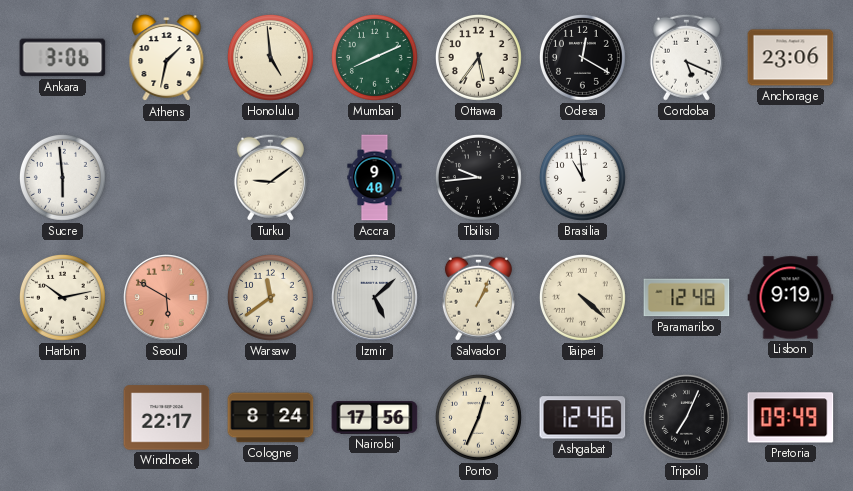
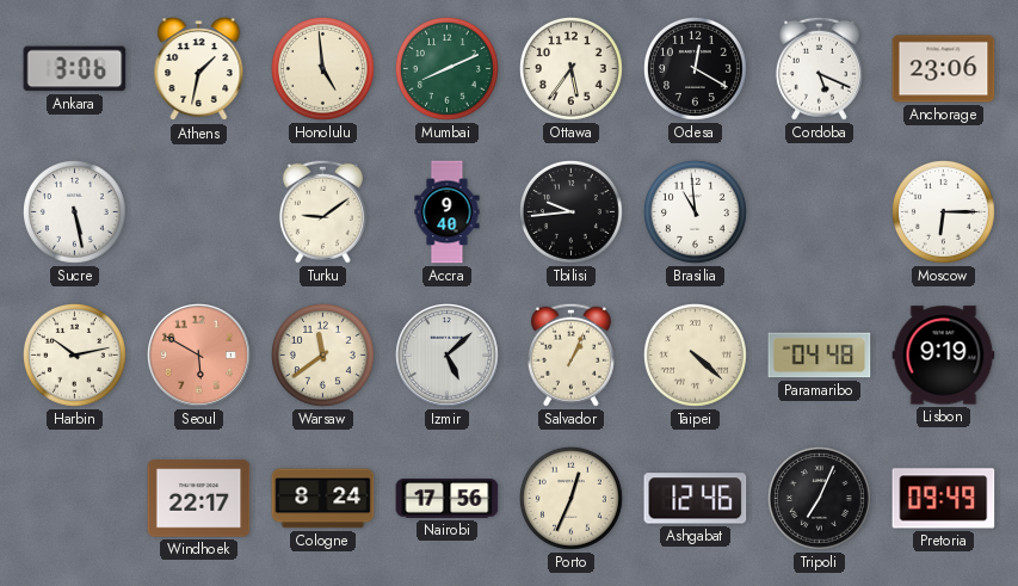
Sucre: 5:59 -> 5:28 (74, 211)
Moscow: none -> 6:15 (943, 211)
Paramaribo: 12:48 -> 04:48 (820, 356)
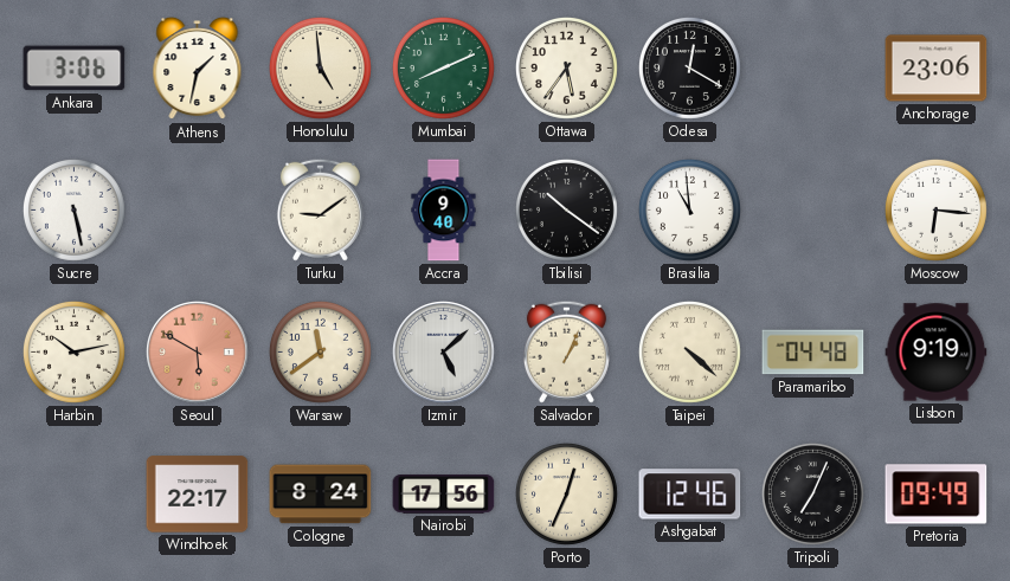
Cordoba: 5:19 -> none (819, 68)
Tbilisi: 9:44 -> 10:21 (566, 209)
Moscow: 6:15 -> 6:16 (935, 209)
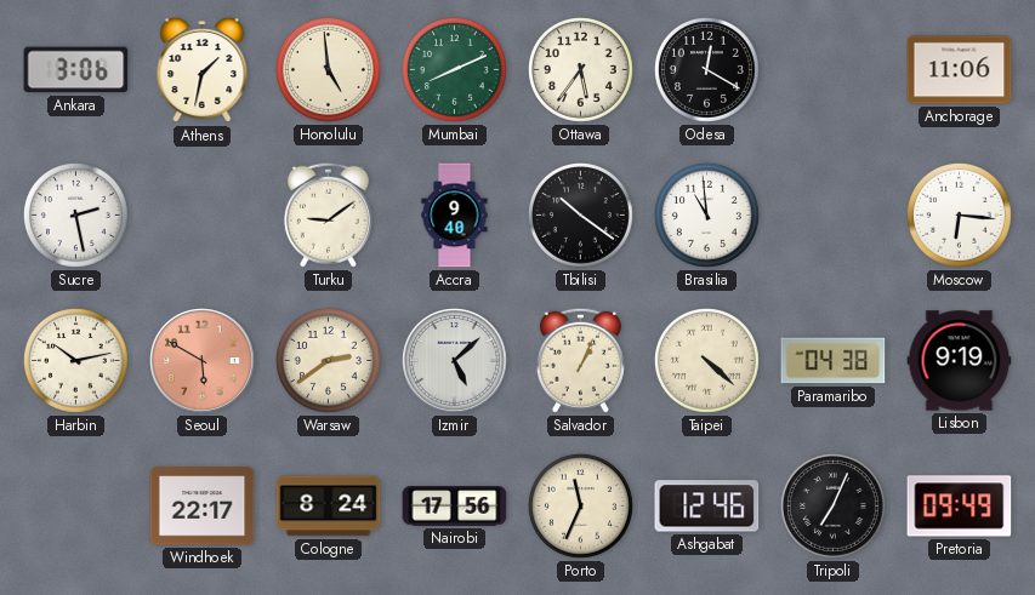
Anchorage: 23:06 -> 11:06 (960, 70)
Sucre: 5:28 -> 2:28 (75, 214)
Warsaw: 11:39 -> 2:39 (328, 360)
Paramaribo: 04:48 -> 04:38 (834, 361)
Porto: 12:34 -> 11:34 (580, 505)
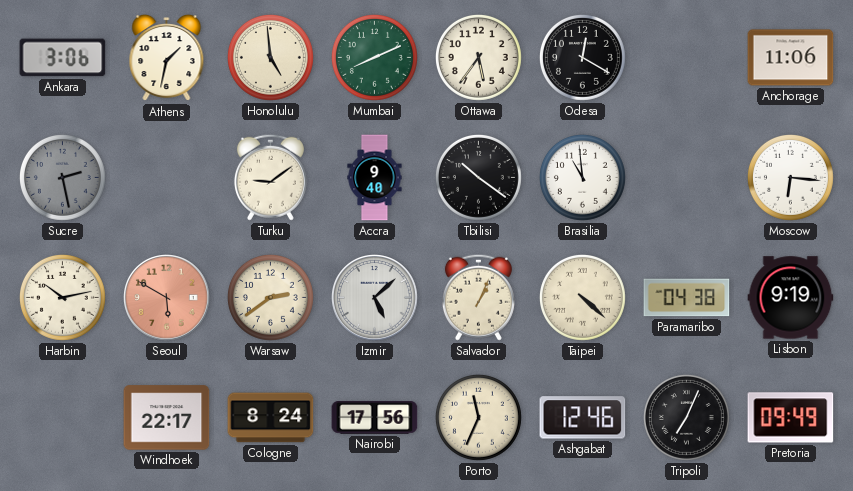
Sucre dial: white -> grey (62, 177)
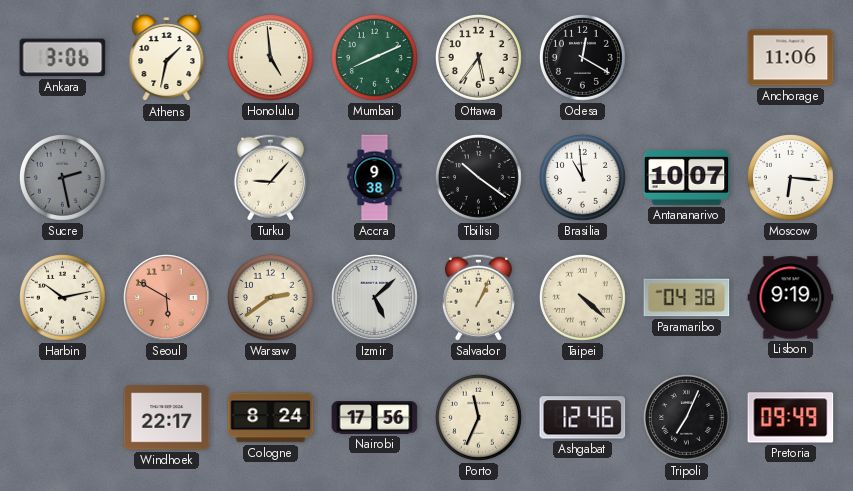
Turku: 9:09 -> 9:07 (270, 177)
Accra: 9:40 -> 9:38 (375, 178)
Antananarivo: none -> 10:07 (687, 177)
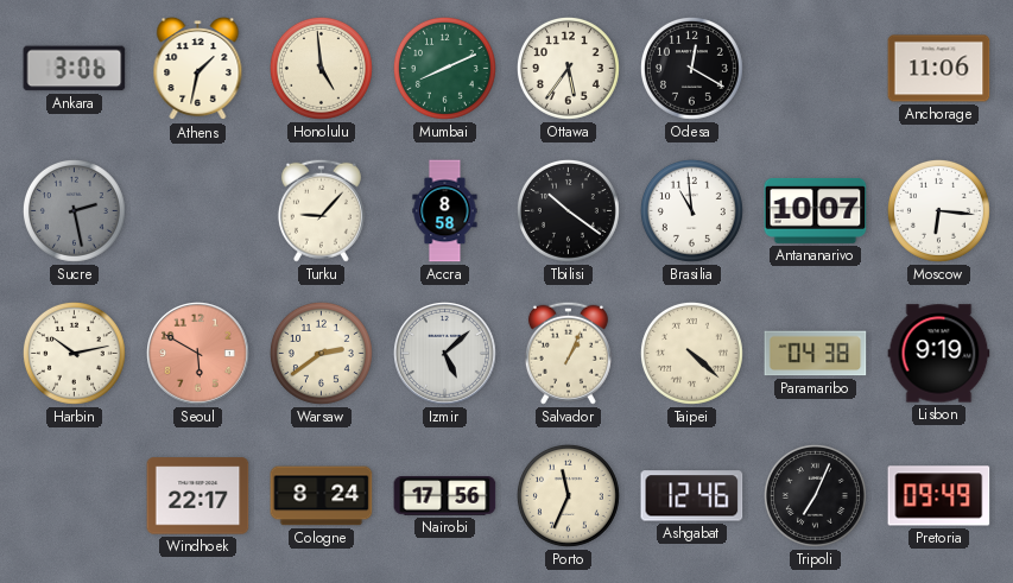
Accra: 9:38 -> 8:58 (445, 211)
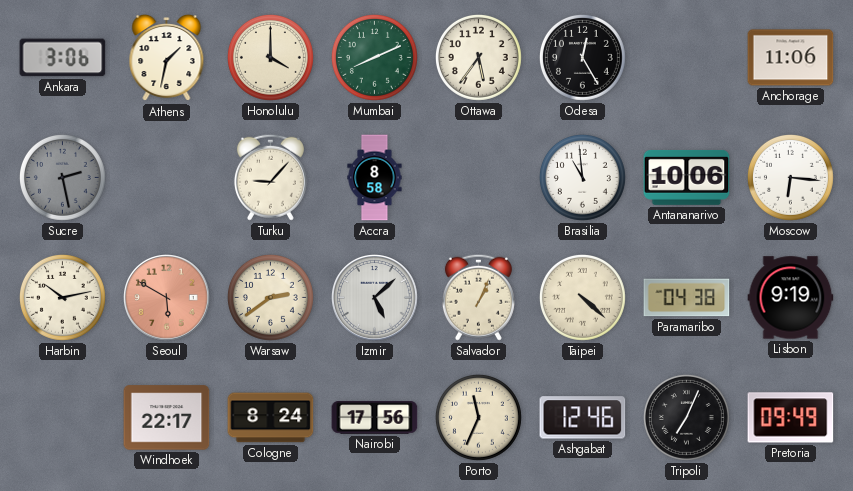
Honolulu: 4:59 -> 4:00 (270, 57)
Odesa: 12:20 -> 12:25 (582, 57)
Tbilisi: 10:21 -> none (568, 210)
Antananarivo: 10:07 -> 10:06 (687, 177)
